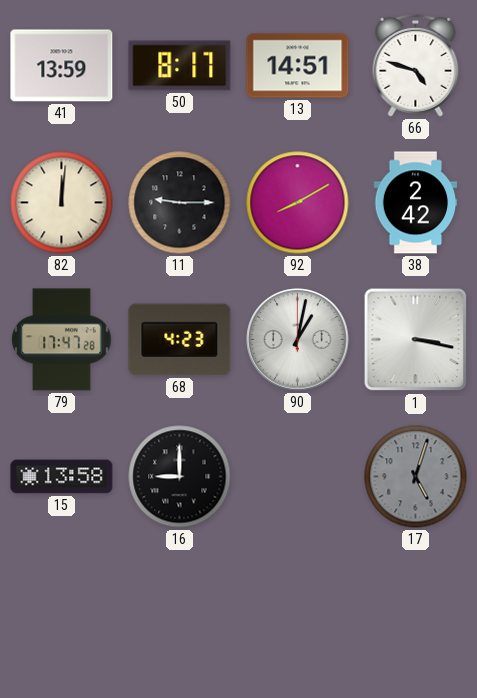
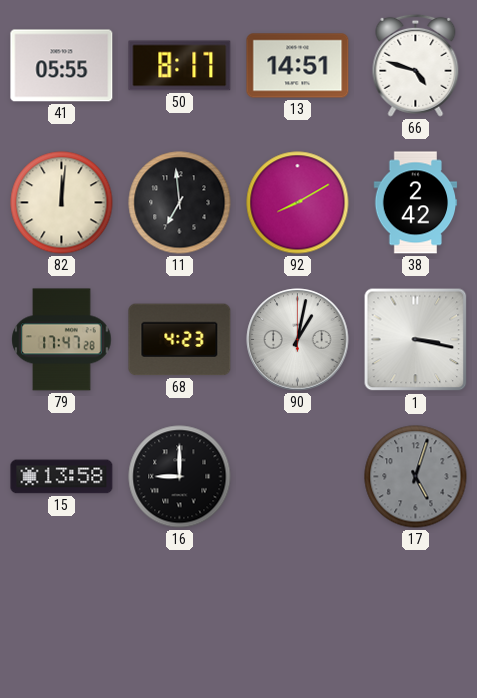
41: 13:59 -> 05:55 (62, 66)
11: 9:15 -> 6:59 (180, 203)
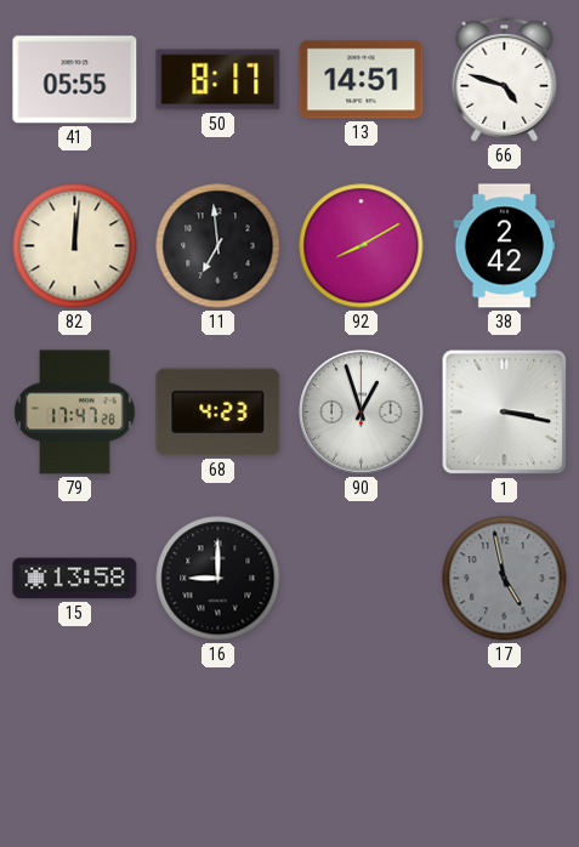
90: 1:02 -> 12:57 (362, 413)
17: 5:03 -> 4:58 (505, 579)
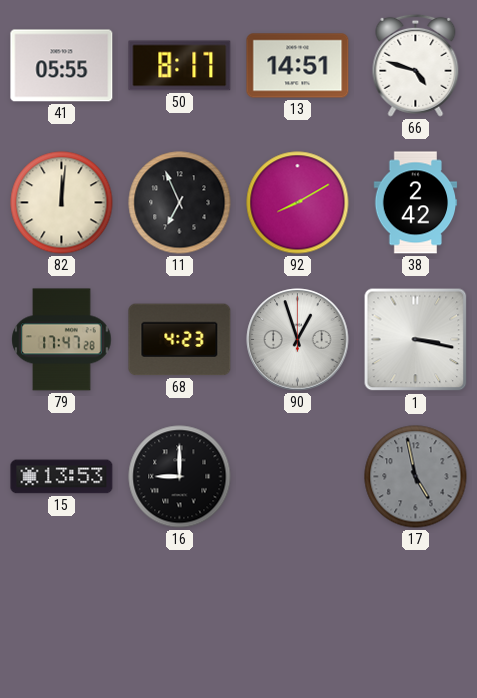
11: 6:59 -> 6:56 (180, 203)
15: 13:58 -> 13:53 (62, 477)
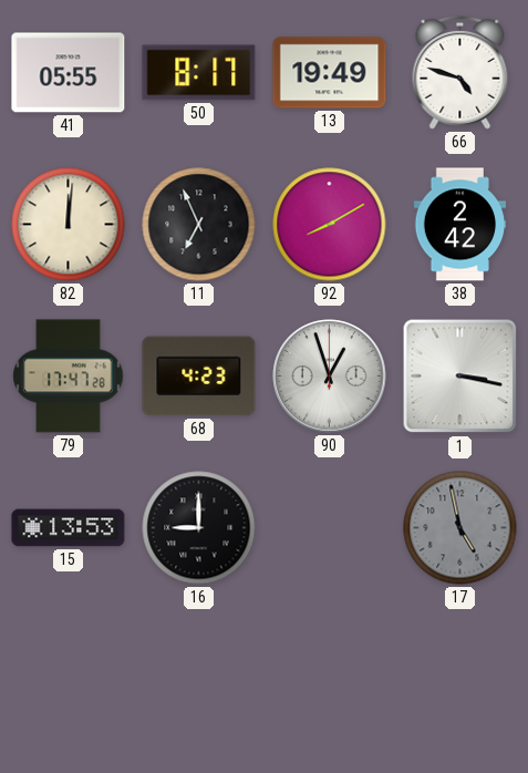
13: 14:51 -> 19:49 (330, 73)
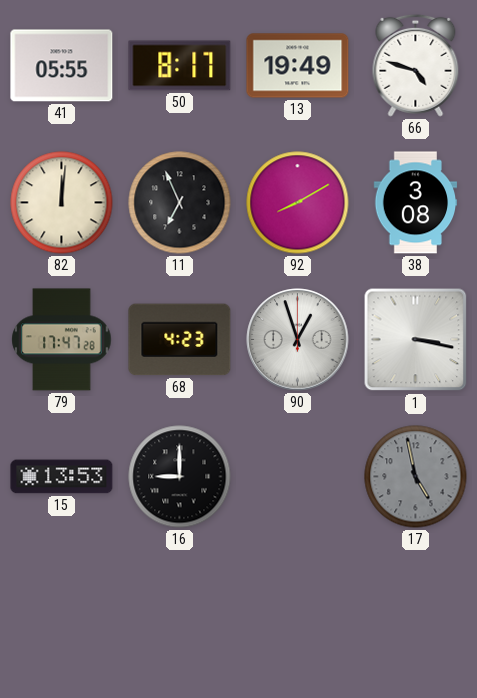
38: 2:42 -> 3:08 (416, 203)
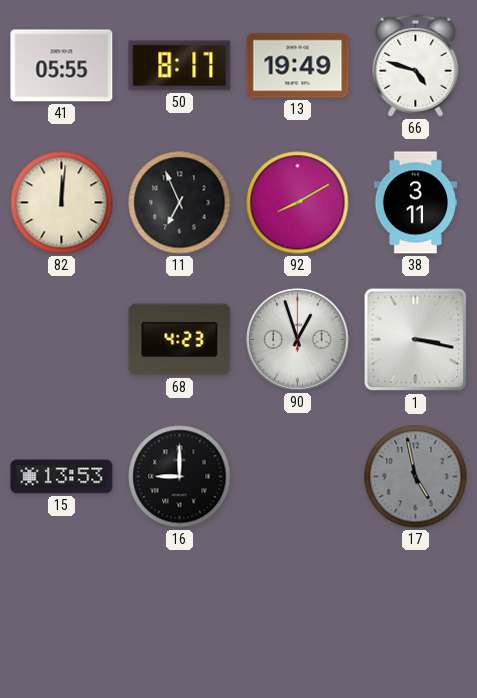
38: 3:08 -> 3:11 (416, 203)
79: 17:47 -> none (62, 340)
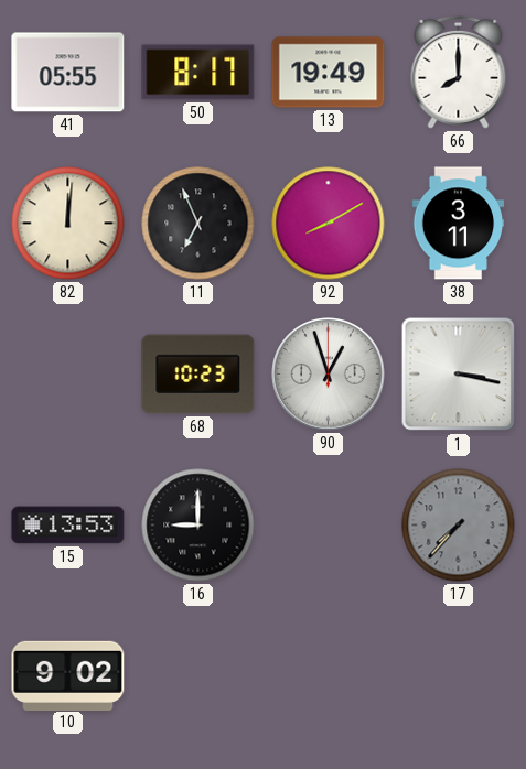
66: 4:48 -> 8:00 (459, 72)
68: 4:23 -> 10:23 (198, 375)
17: 4:58 -> 7:37 (459, 526)
10: none -> 9:02 (68, 675)
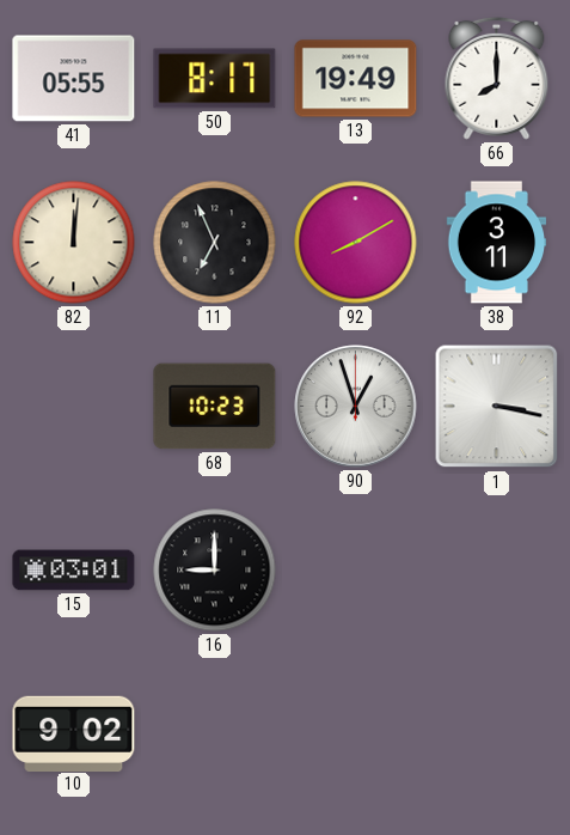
15: 13:53 -> 03:01 (74, 571)
17: 7:37 -> none (459, 526)
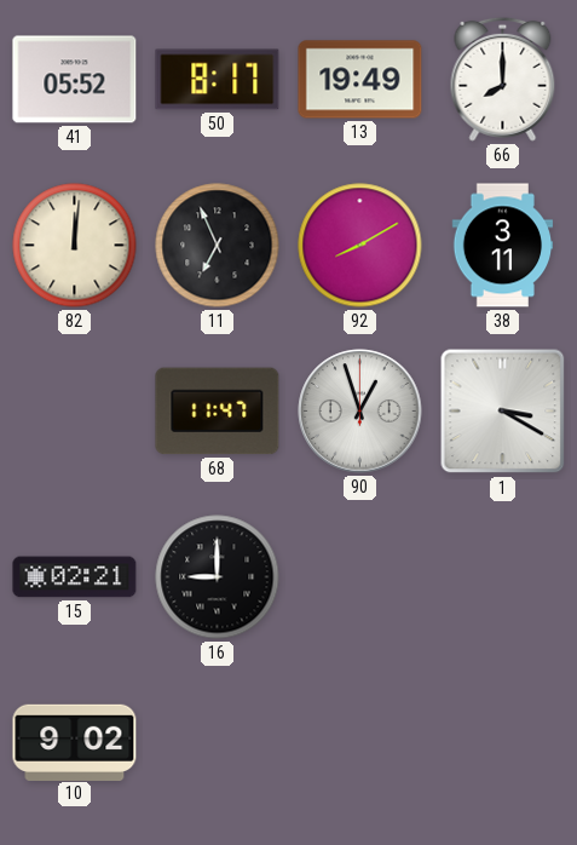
41: 05:55 -> 05:52 (75, 80)
68: 10:23 -> 11:47 (218, 412)
1: 3:17 -> 3:20 (503, 412)
15: 03:01 -> 02:21 (75, 577)
